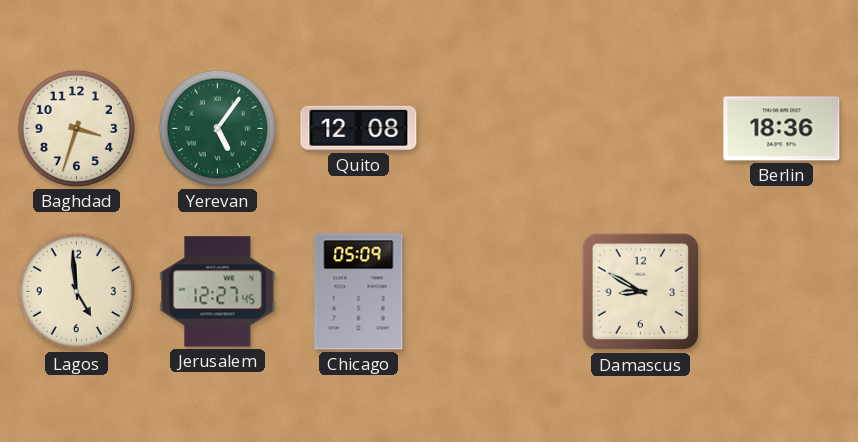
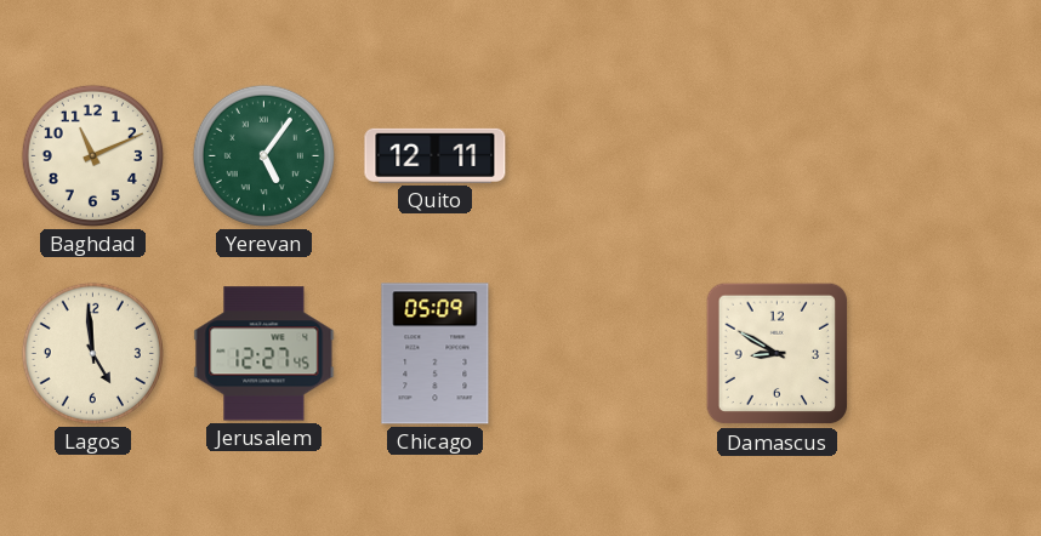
Baghdad: 3:33 -> 11:11 (92, 155)
Quito: 12:08 -> 12:11 (436, 155)
Berlin: 18:36 -> none (782, 129)
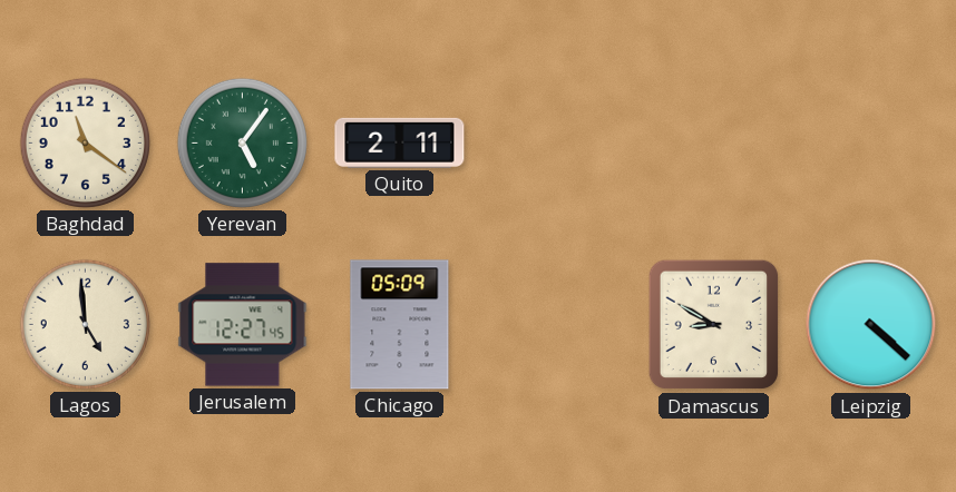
Baghdad: 11:11 -> 11:21 (85, 142)
Quito: 12:11 -> 2:11 (400, 142)
Leipzig: none -> 4:22 (871, 325)
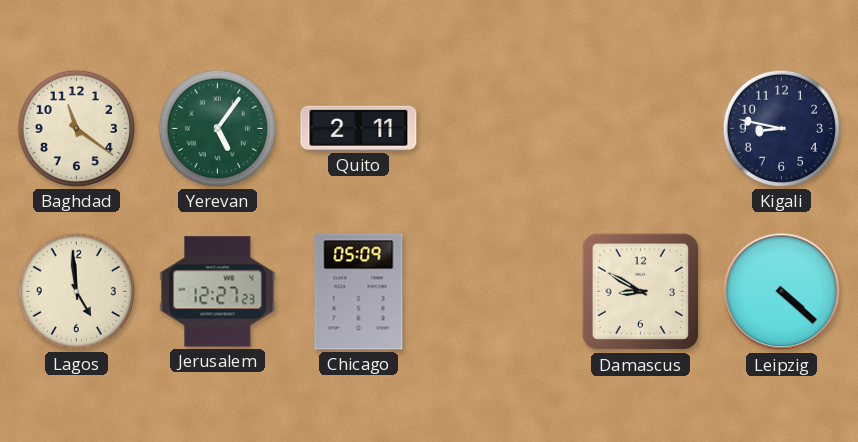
Kigali: none -> 8:47 (781, 128)
Jerusalem: 12:27:45 -> 12:27:23 (218, 292)
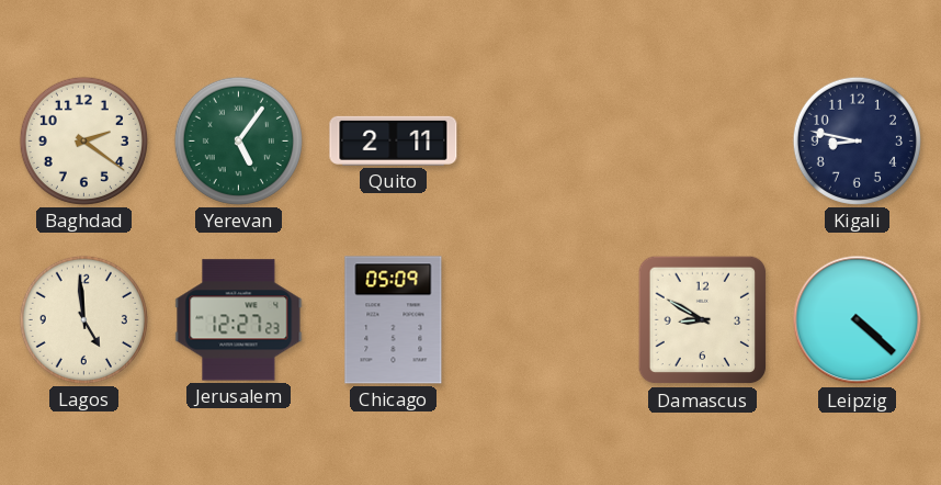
Baghdad: 11:21 -> 2:21 (83, 140)
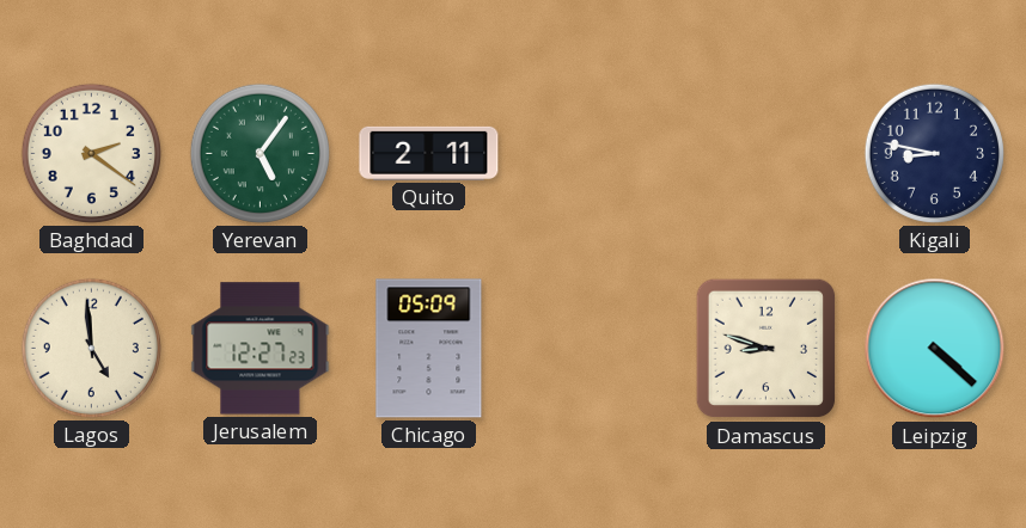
Damascus: 8:50 -> 8:48 (767, 349)
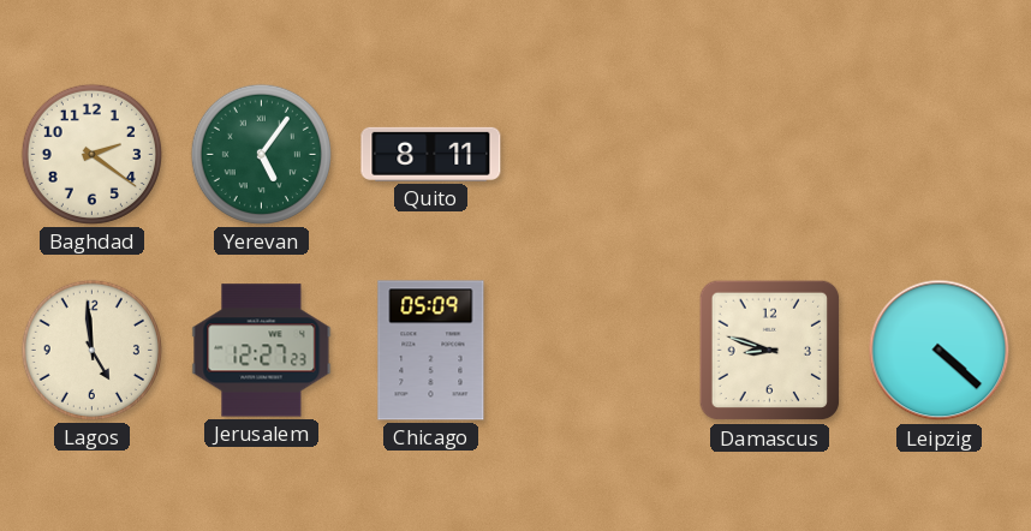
Quito: 2:11 -> 8:11 (431, 154)
Kigali: 8:47 -> none (934, 153)
